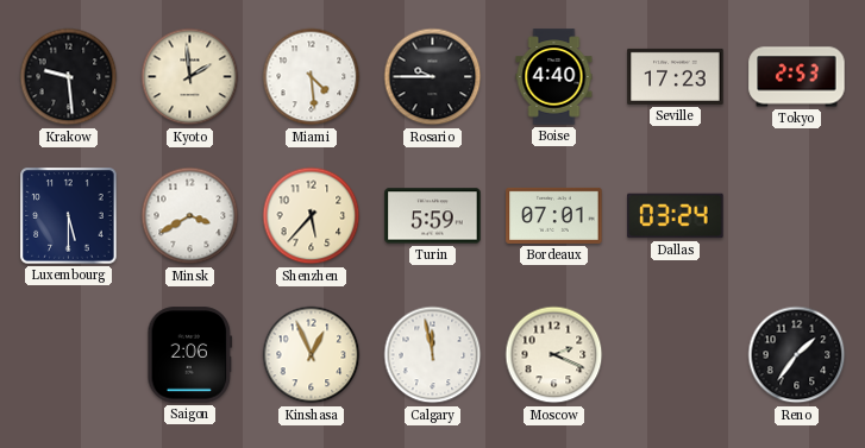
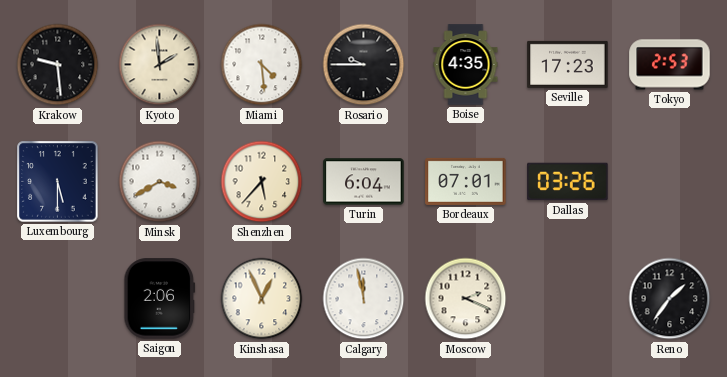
Boise: 4:40 -> 4:35 (466, 65)
Turin: 5:59 -> 6:04 (364, 182)
Dallas: 03:24 -> 03:26 (568, 182)
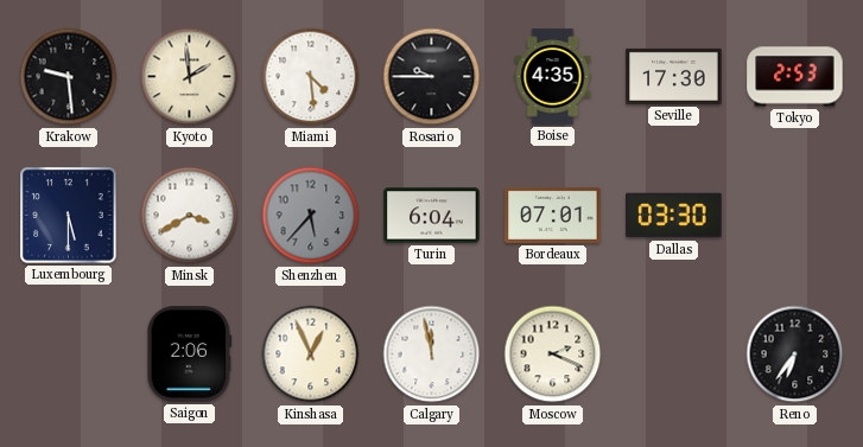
Seville: 17:23 -> 17:30 (674, 76)
Shenzhen dial: cream -> grey (311, 216)
Dallas: 03:26 -> 03:30 (674, 216)
Reno: 1:36 -> 6:36 (795, 355)
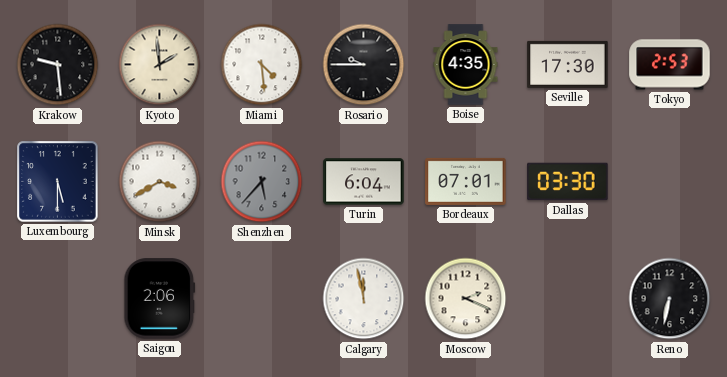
Kinshasa: 12:56 -> none (311, 355)
Reno: 6:36 -> 6:32 (670, 299)
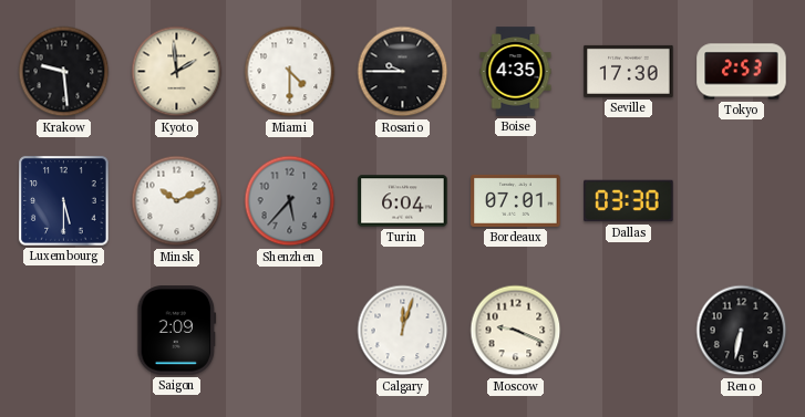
Miami: 4:29 -> 4:30 (290, 72)
Minsk: 3:40 -> 10:11 (177, 201)
Saigon: 2:06 -> 2:09 (177, 331)
Calgary: 11:58 -> 12:03 (403, 331)
Moscow: 2:19 -> 9:19 (516, 331)
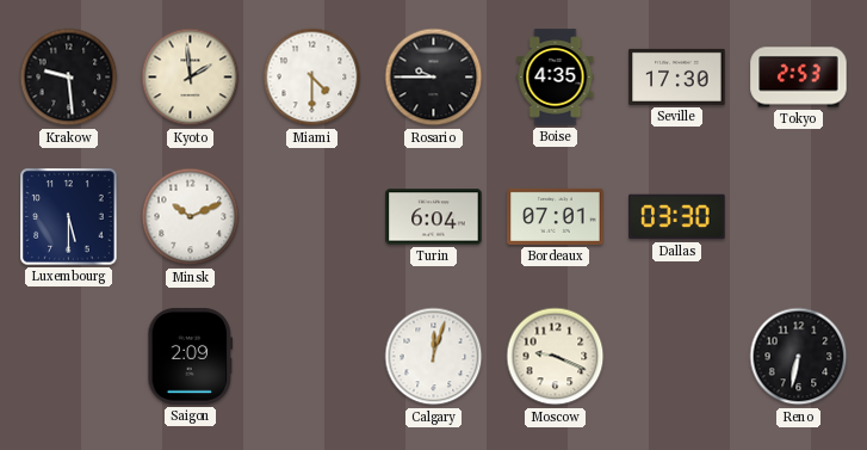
Shenzhen: 5:37 -> none (290, 201)
